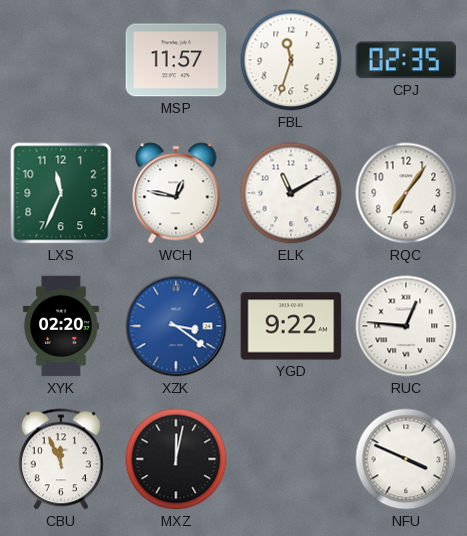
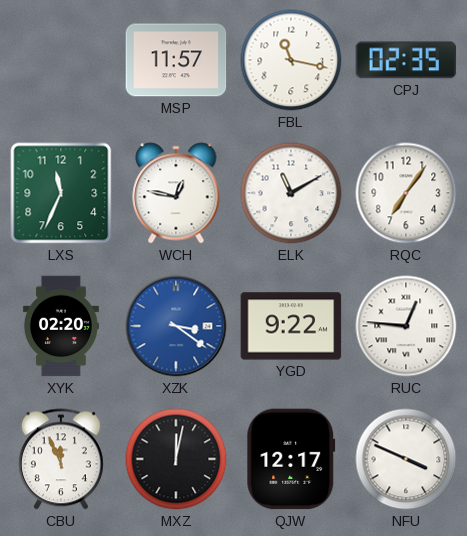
FBL: 11:33 -> 11:17 (291, 60)
QJW: none -> 12:17 (291, 459)
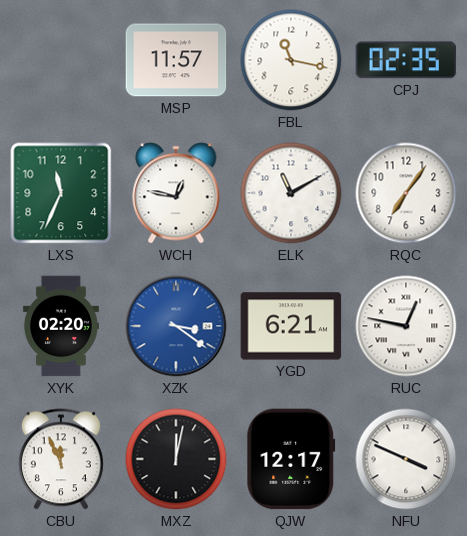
YGD: 9:22 -> 6:21 (291, 326)
RUC: 12:46 -> 12:47 (406, 326)
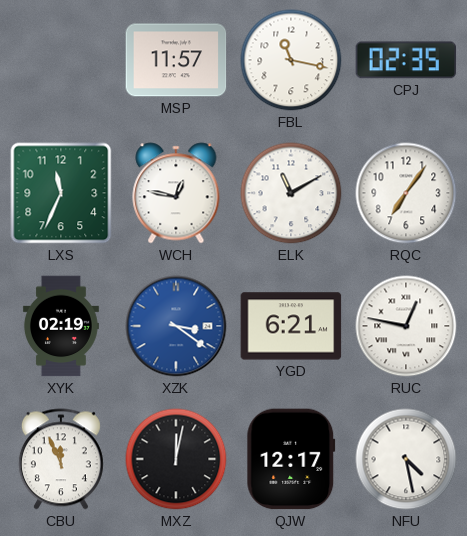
XYK: 02:20 -> 02:19 (61, 326)
NFU: 3:49 -> 4:28 (406, 459)
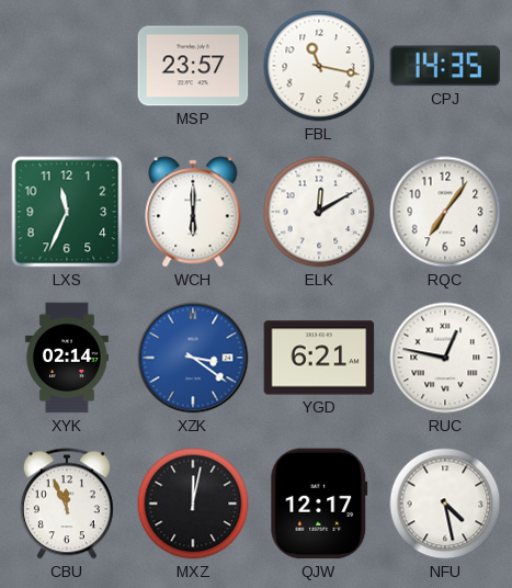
MSP: 11:57 -> 23:57 (193, 66)
CPJ: 02:35 -> 14:35 (445, 66)
WCH: 12:47 -> 6:00 (193, 212)
ELK: 11:10 -> 12:10 (319, 212)
XYK: 02:19 -> 02:14 (67, 358)
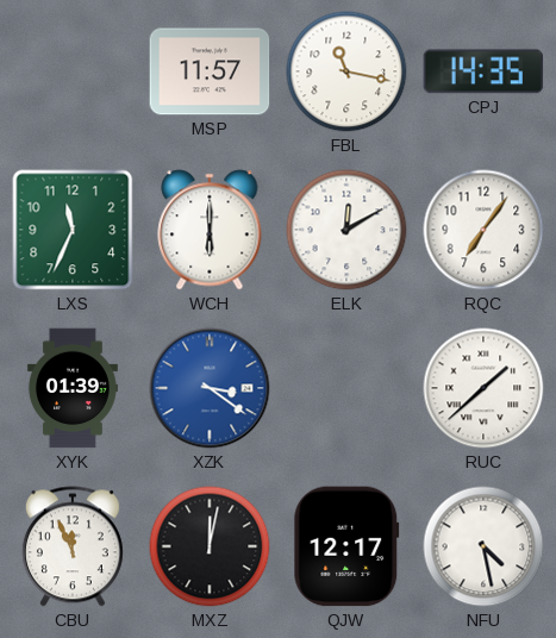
MSP: 23:57 -> 11:57 (210, 71)
XYK: 02:14 -> 01:39 (73, 388)
YGD: 6:21 -> none (319, 358)
RUC: 12:47 -> 1:38 (483, 388)
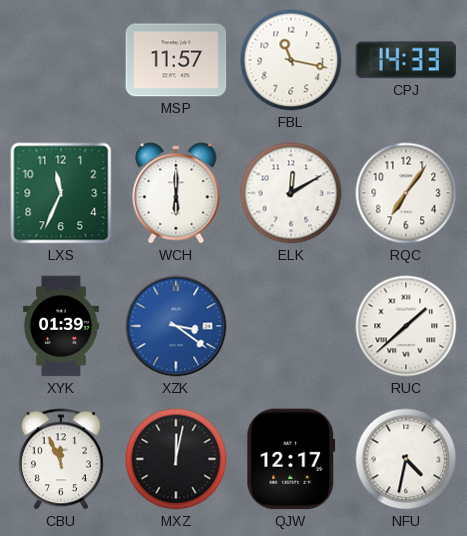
CPJ: 14:35 -> 14:33 (406, 60)
NFU: 4:28 -> 4:32 (406, 459)
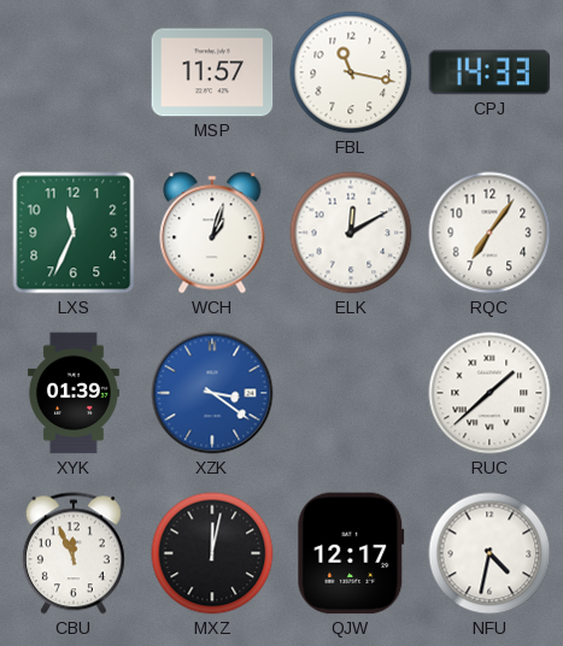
WCH: 6:00 -> 1:03 (212, 233)
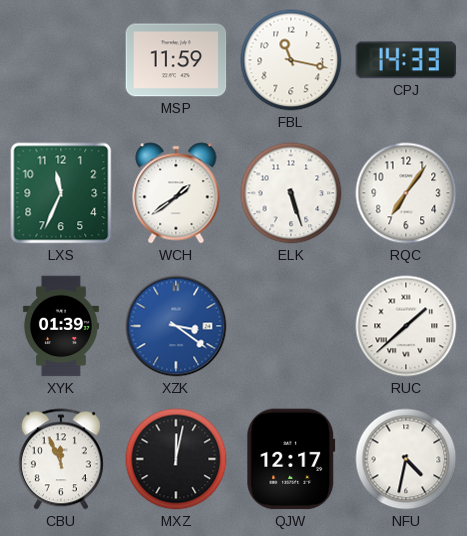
MSP: 11:57 -> 11:59 (176, 60)
WCH: 1:03 -> 1:39 (176, 193)
ELK: 12:10 -> 5:27 (291, 193)
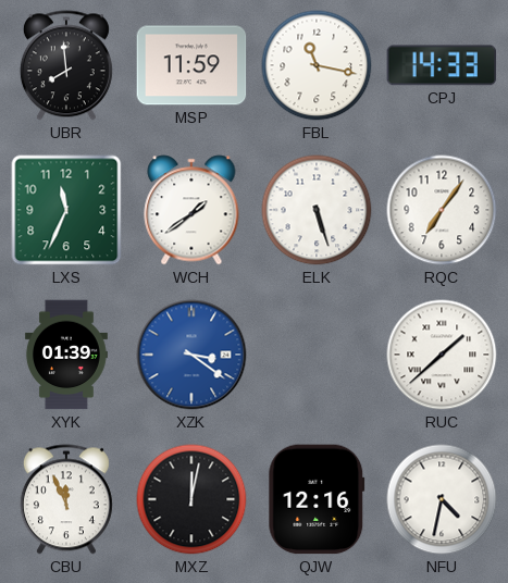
UBR: none -> 7:59 (66, 65)
QJW: 12:17 -> 12:16 (317, 499)
